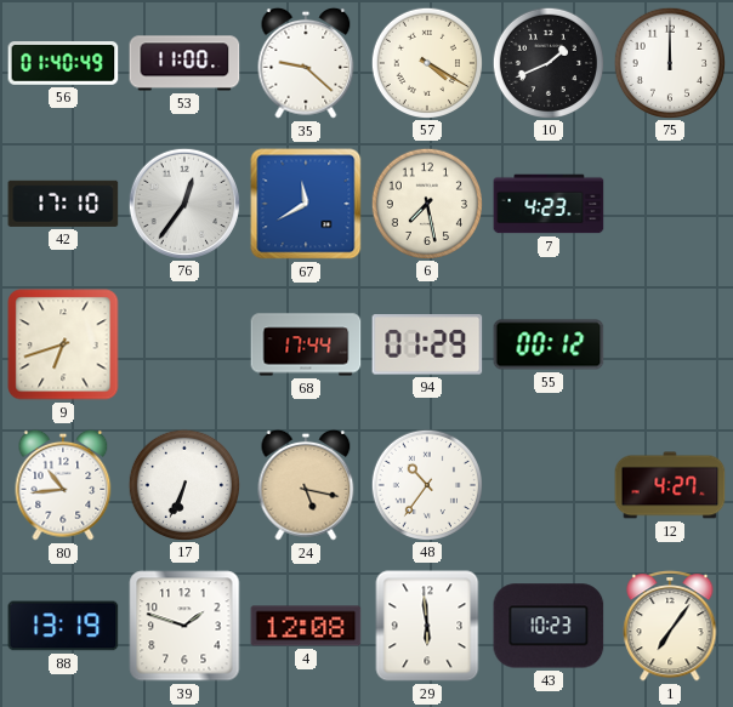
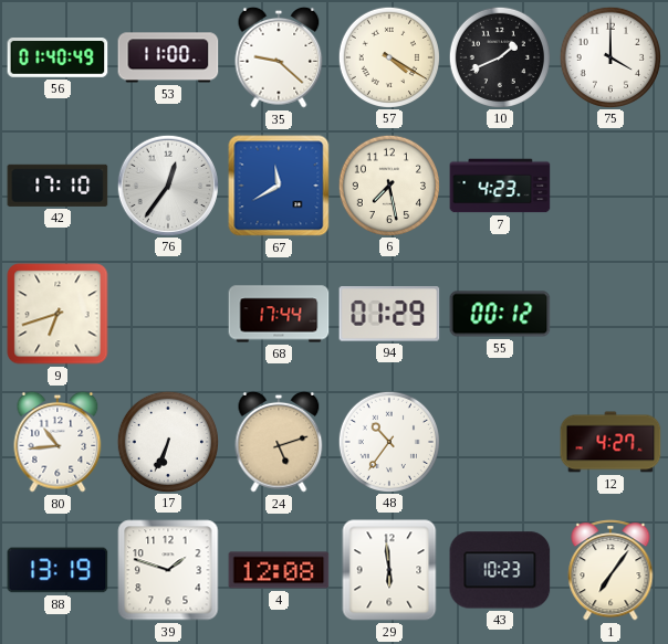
75: 12:00 -> 4:00 (609, 56)
24: 5:17 -> 5:12 (279, 442)
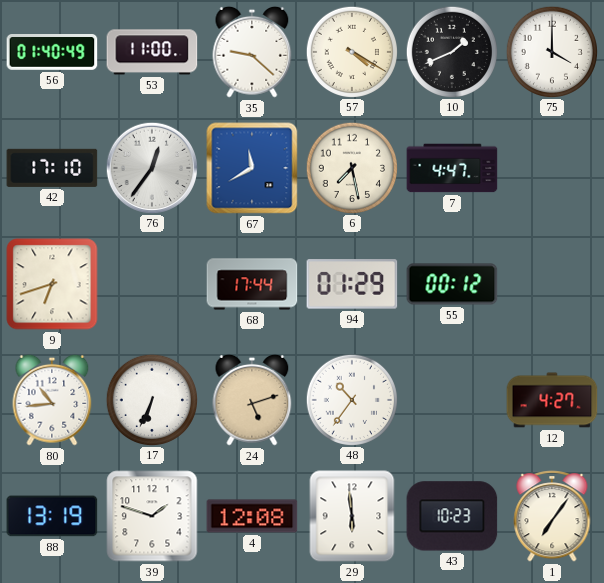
7: 4:23 -> 4:47 (452, 168)
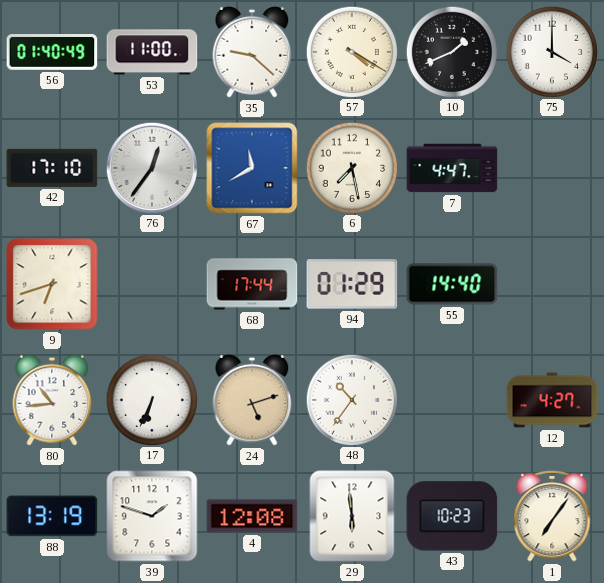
55: 00:12 -> 14:40 (452, 284)
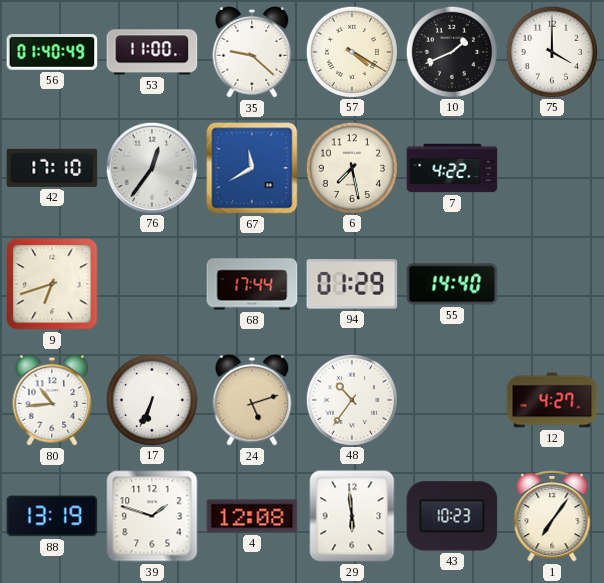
7: 4:47 -> 4:22 (452, 168)
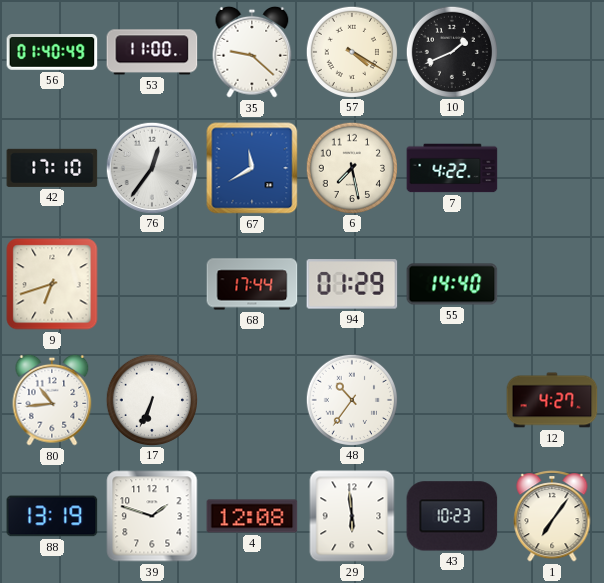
75: 4:00 -> none (551, 51)
24: 5:12 -> none (252, 400)
